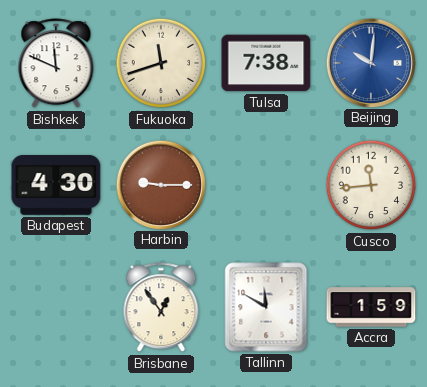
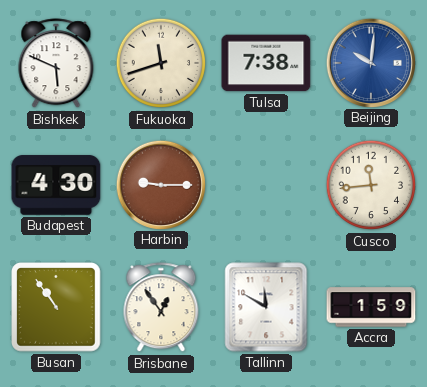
Bishkek: 11:49 -> 5:49 (56, 64)
Busan: none -> 10:54 (57, 308)
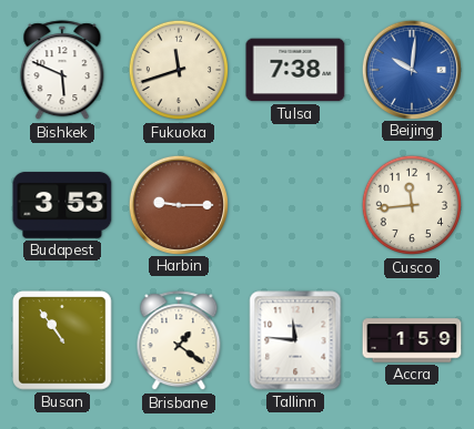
Budapest: 4:30 -> 3:53 (62, 205)
Brisbane: 12:54 -> 1:21 (179, 341)
Tallinn: 11:50 -> 11:46 (295, 340)
